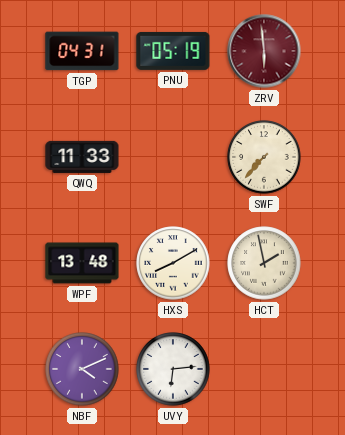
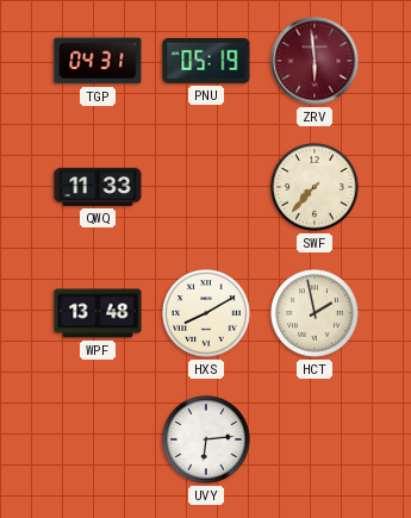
NBF: 4:11 -> none (82, 369)
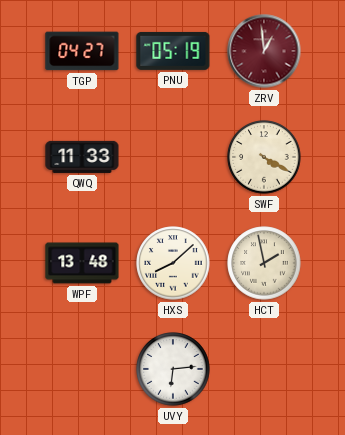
TGP: 04:31 -> 04:27 (82, 51)
ZRV: 5:59 -> 12:59 (264, 51)
SWF: 7:37 -> 4:20 (264, 157)
HXS: 8:10 -> 8:08 (173, 263)
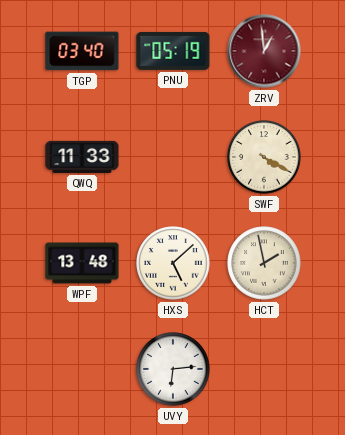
TGP: 04:27 -> 03:40 (82, 51)
HXS: 8:08 -> 5:08 (173, 263)
